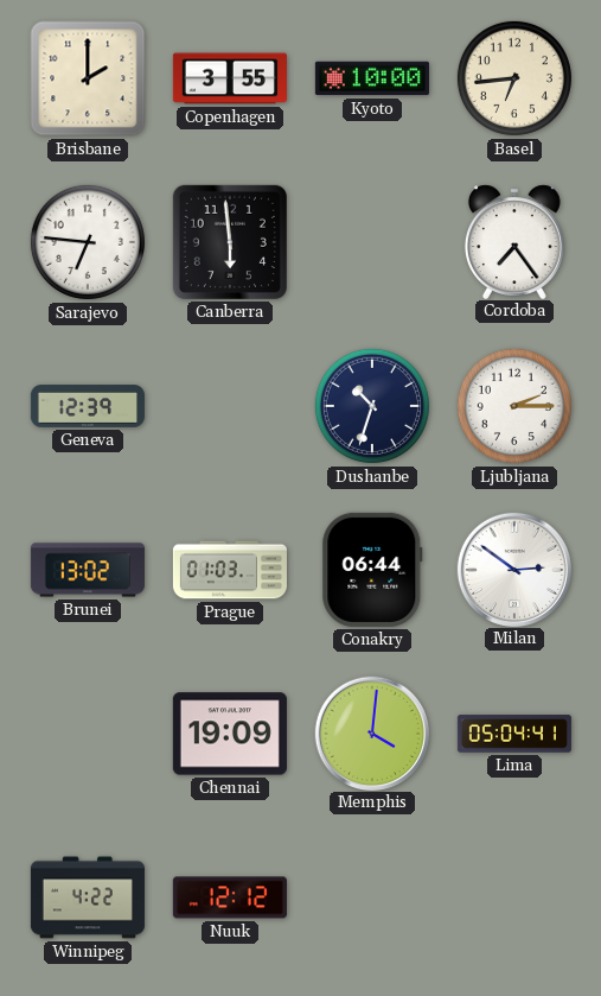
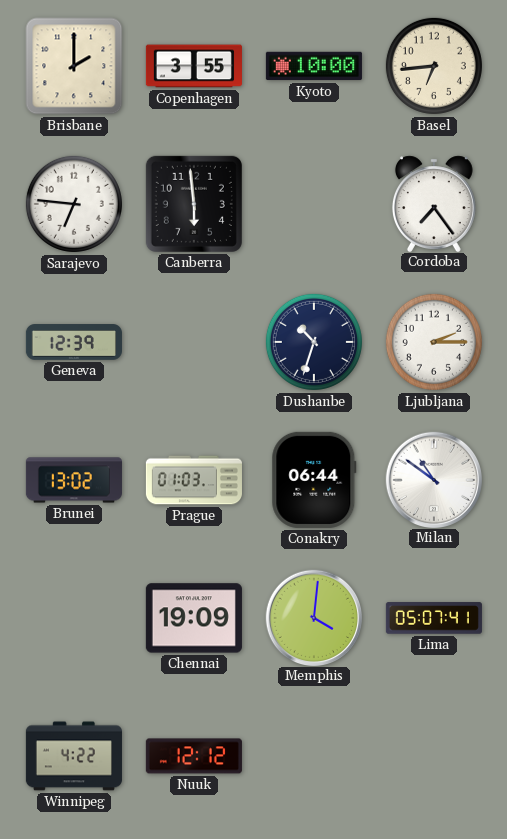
Milan: 2:51 -> 10:51 (433, 479)
Lima: 05:04 -> 05:07 (434, 618)
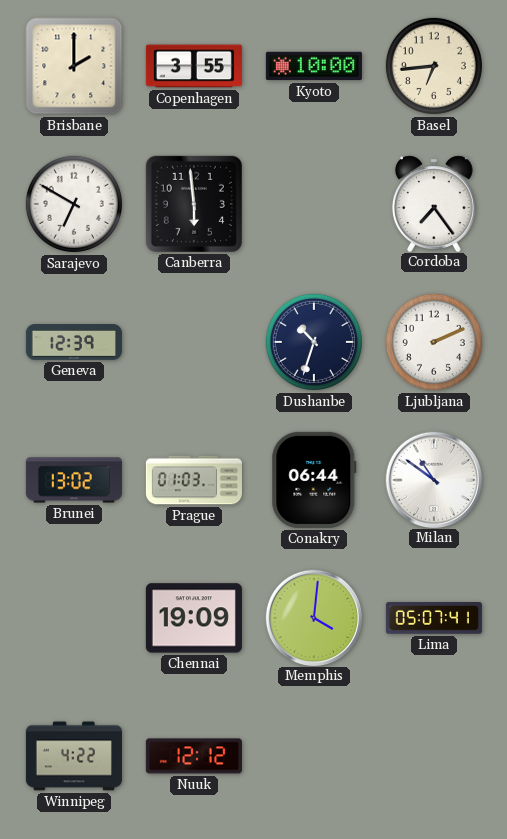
Sarajevo: 6:46 -> 6:50 (74, 204)
Ljubljana: 2:15 -> 2:11 (434, 342)
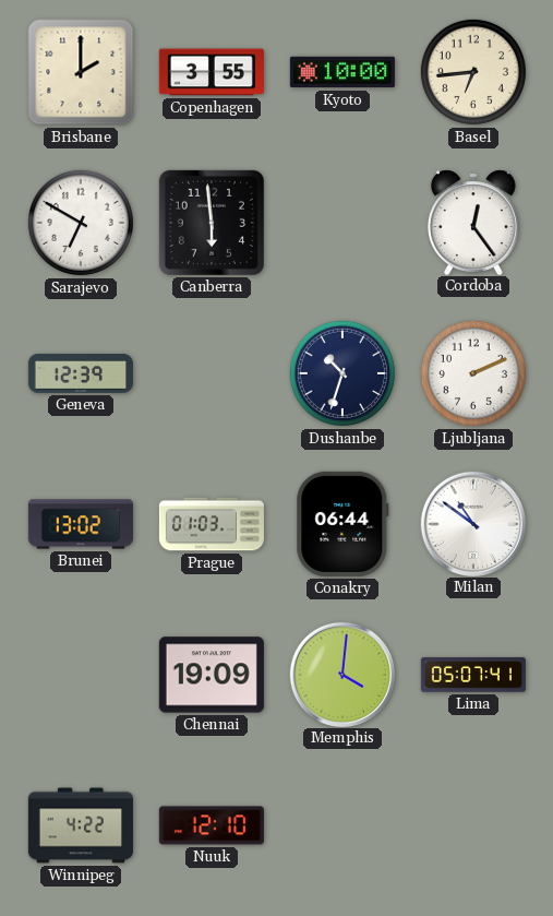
Cordoba: 7:24 -> 12:24 (473, 222)
Nuuk: 12:12 -> 12:10 (212, 825)
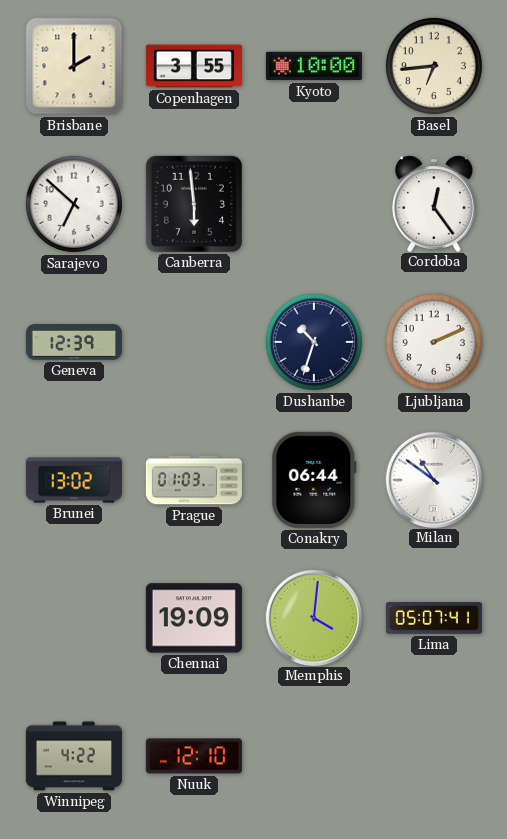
Sarajevo: 6:50 -> 6:52 (74, 204)
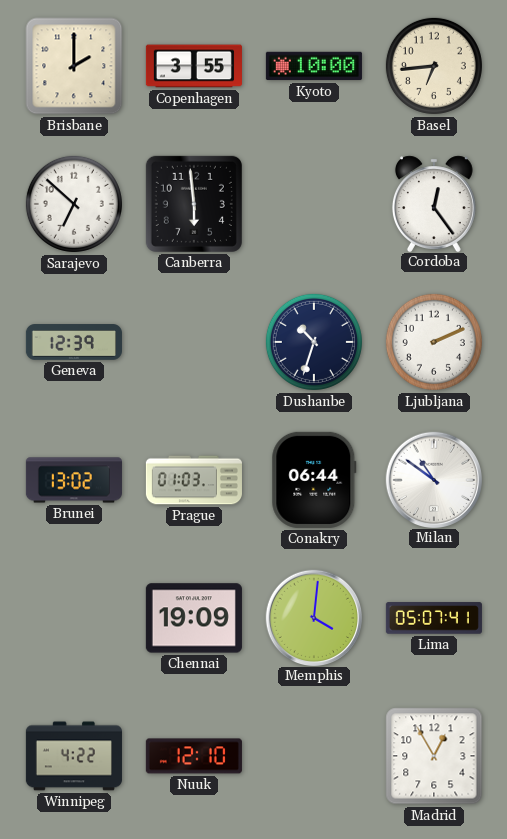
Madrid: none -> 12:55 (434, 756)
